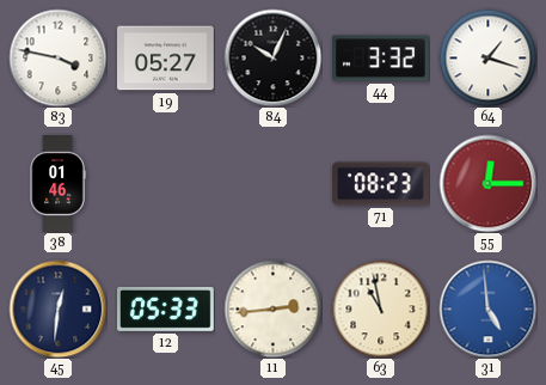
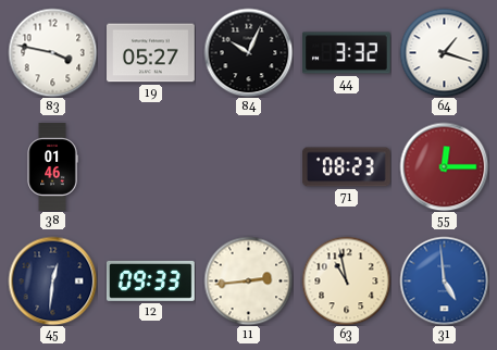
12: 05:33 -> 09:33 (151, 280)
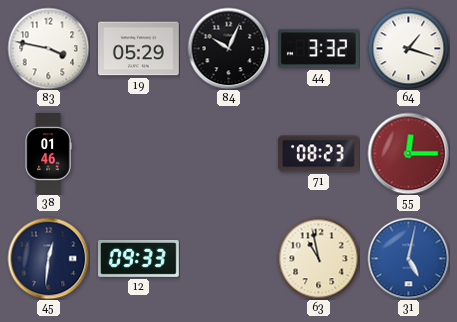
19: 05:27 -> 05:29 (139, 49)
11: 2:44 -> none (248, 280)
31: 4:59 -> 5:02 (408, 258)
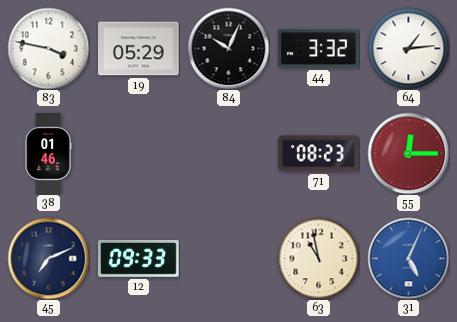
64: 1:18 -> 1:14 (408, 48)
45: 12:31 -> 7:11 (48, 258)
31: 5:02 -> 5:04 (408, 258)
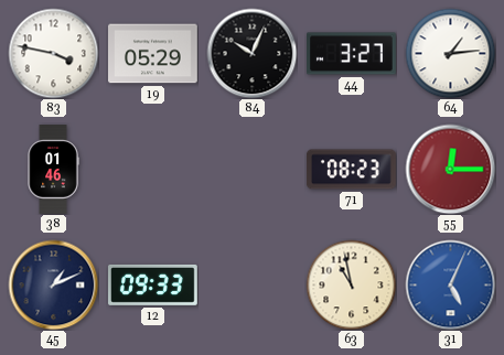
44: 3:32 -> 3:27 (352, 54)
45: 7:11 -> 1:11 (53, 284)
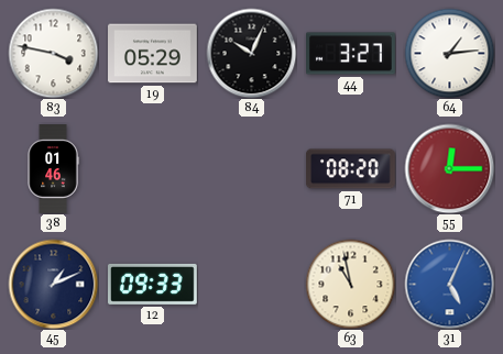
71: 08:23 -> 08:20 (351, 169)
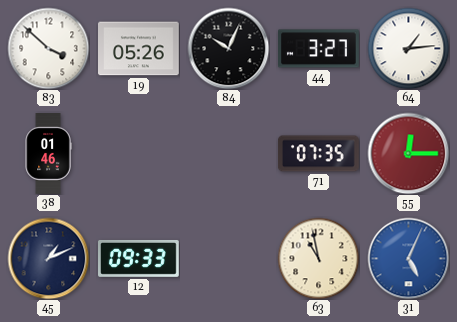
83: 3:47 -> 3:52 (48, 48)
19: 05:29 -> 05:26 (139, 49)
71: 08:20 -> 07:35 (319, 154)
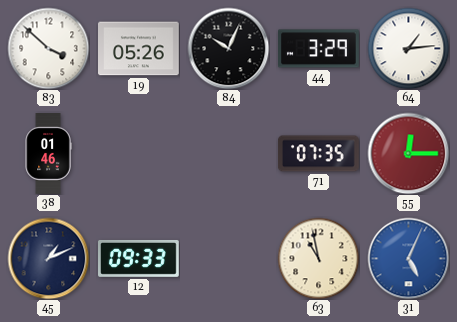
44: 3:27 -> 3:29 (319, 49)
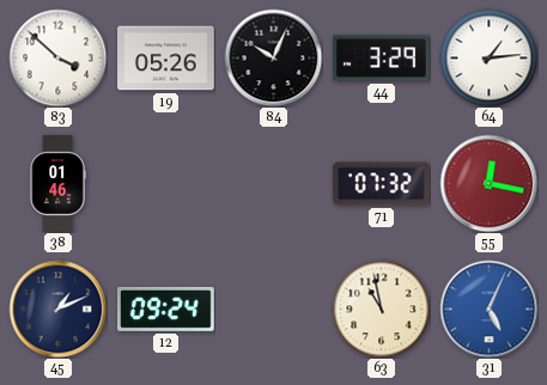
71: 07:35 -> 07:32 (382, 184)
55: 12:15 -> 12:17 (488, 183)
12: 09:33 -> 09:24 (166, 308)
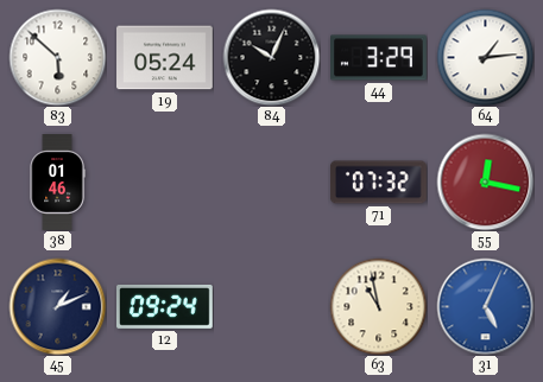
83: 3:52 -> 5:52 (57, 57)
19: 05:26 -> 05:24 (165, 58)
